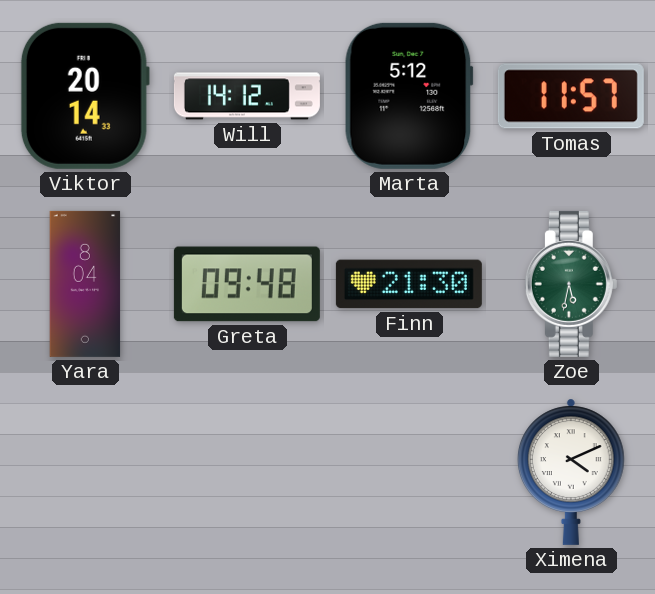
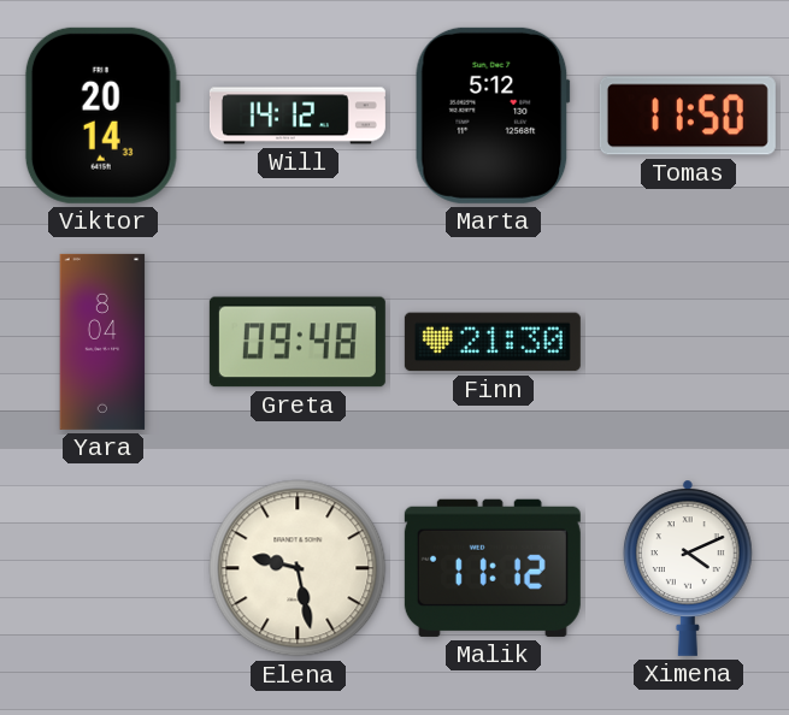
Tomas: 11:57 -> 11:50 (688, 116)
Zoe: 5:32 -> none (571, 284)
Elena: none -> 9:28 (298, 568)
Malik: none -> 11:12 (493, 568)
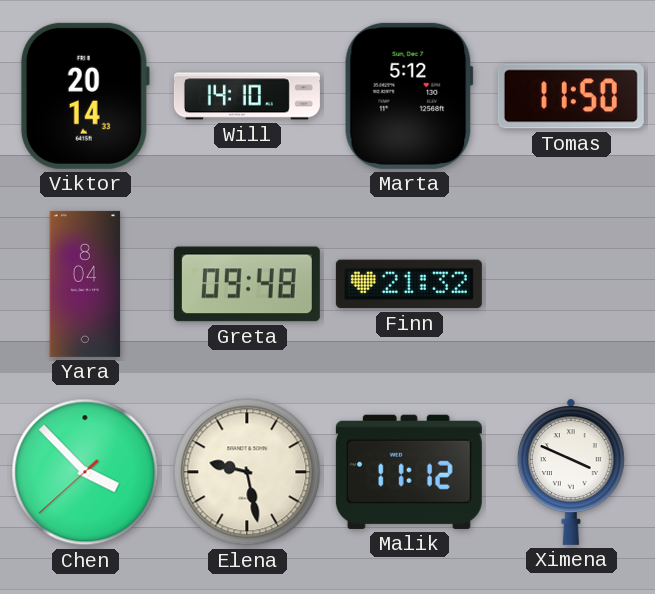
Will: 14:12 -> 14:10 (247, 96)
Finn: 21:30 -> 21:32 (409, 284)
Chen: none -> 3:52 (85, 472)
Ximena: 4:11 -> 3:49 (571, 472)
